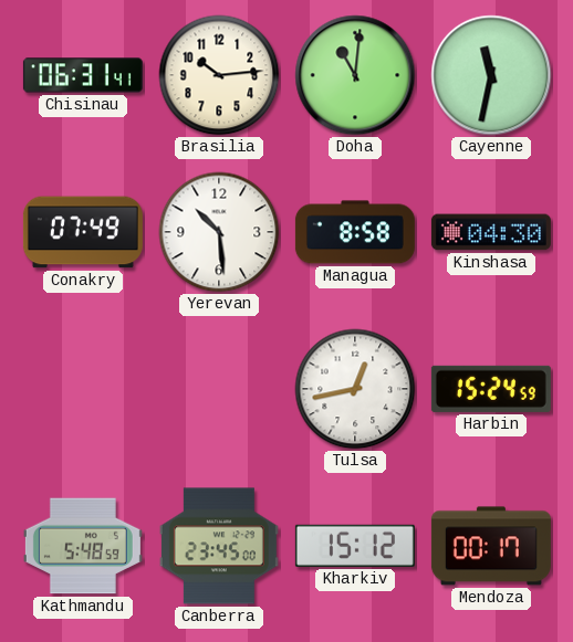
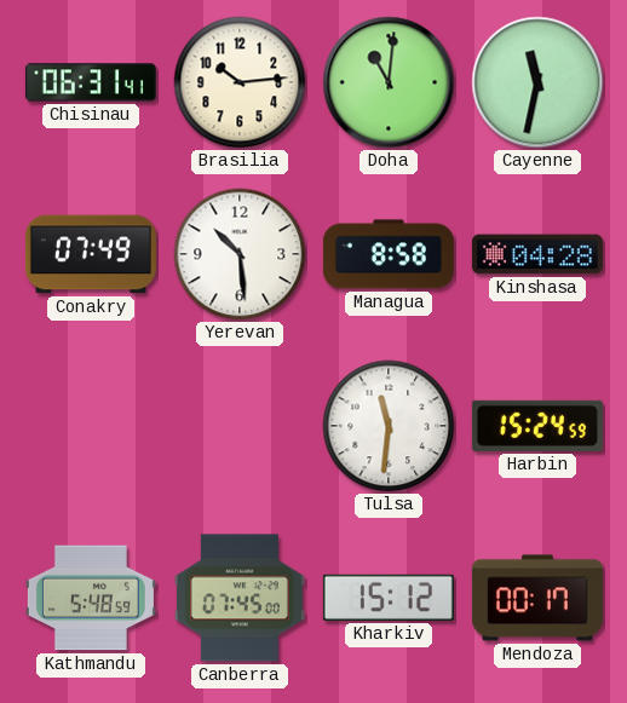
Kinshasa: 04:30 -> 04:28 (537, 254)
Tulsa: 12:43 -> 11:31 (389, 426)
Canberra: 23:45 -> 07:45 (240, 598)
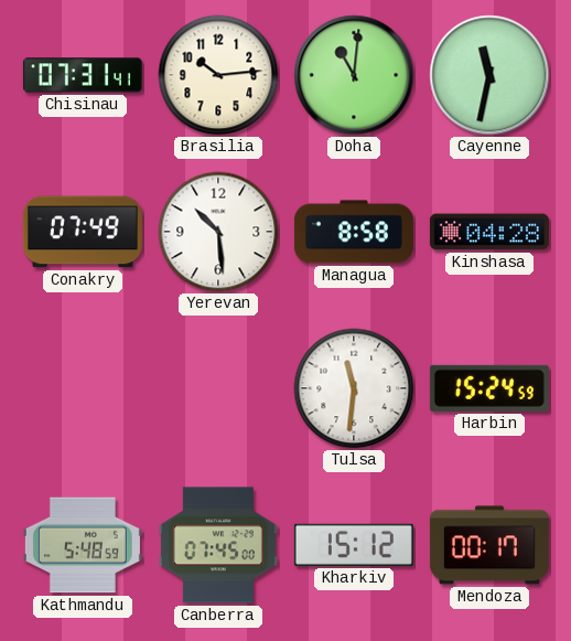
Chisinau: 06:31 -> 07:31 (83, 75)
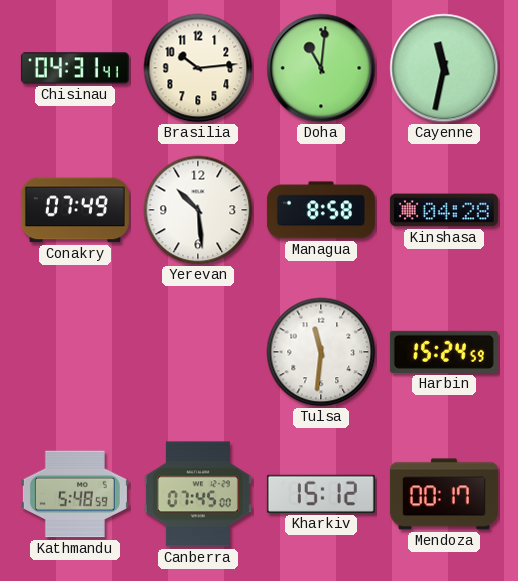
Chisinau: 07:31 -> 04:31 (75, 68)
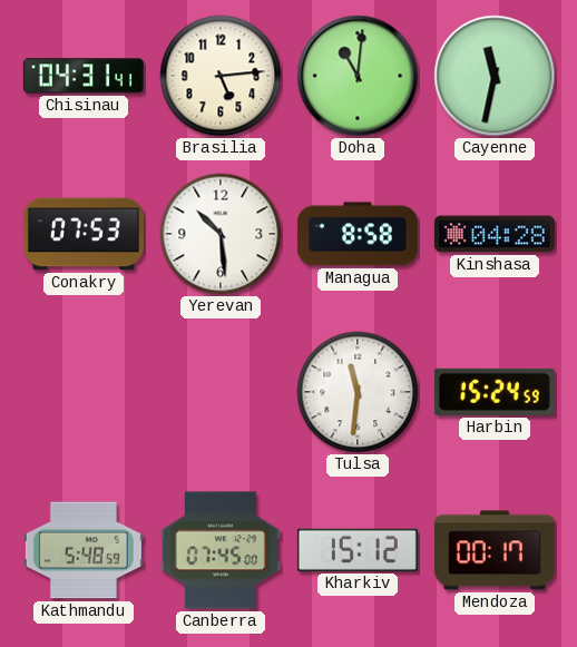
Brasilia: 10:14 -> 5:14 (221, 76)
Conakry: 07:49 -> 07:53 (84, 234)
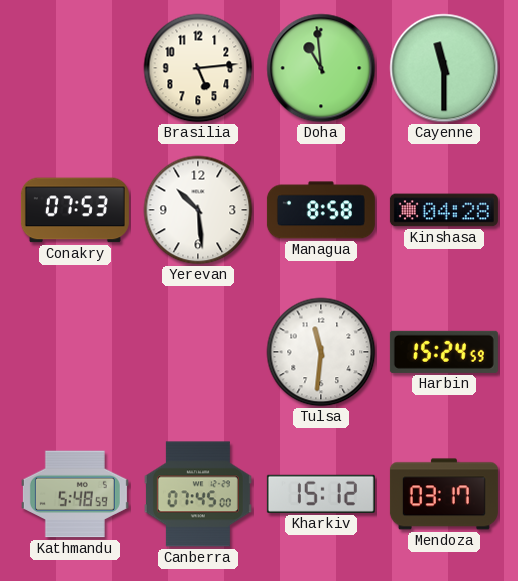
Chisinau: 04:31 -> none (84, 76)
Doha: 11:01 -> 10:59 (321, 68)
Cayenne: 11:32 -> 11:30 (444, 68)
Mendoza: 00:17 -> 03:17 (444, 494)
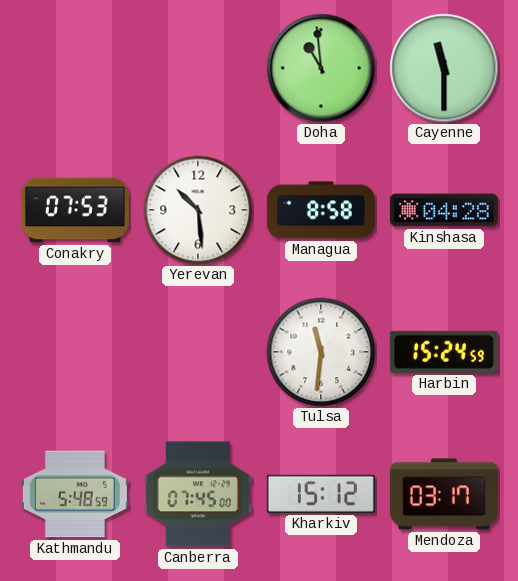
Brasilia: 5:14 -> none (198, 68)
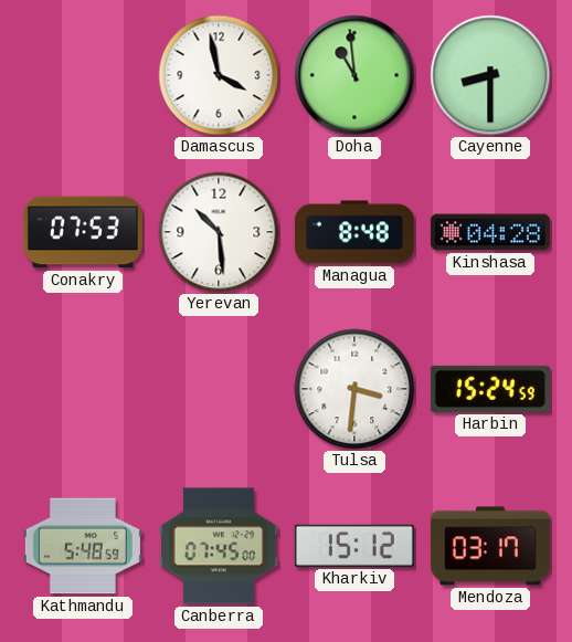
Damascus: none -> 3:58 (219, 75)
Cayenne: 11:30 -> 8:30 (490, 75)
Managua: 8:58 -> 8:48 (354, 232)
Tulsa: 11:31 -> 3:31 (354, 389)
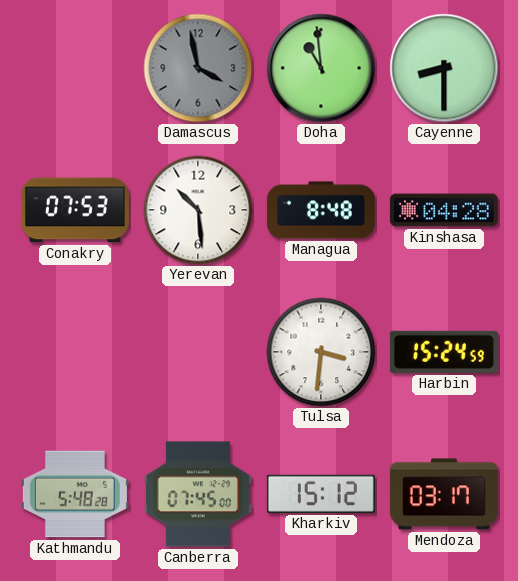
Damascus dial: white -> grey (198, 68)
Kathmandu: 5:48:59 -> 5:48:28 (75, 494)
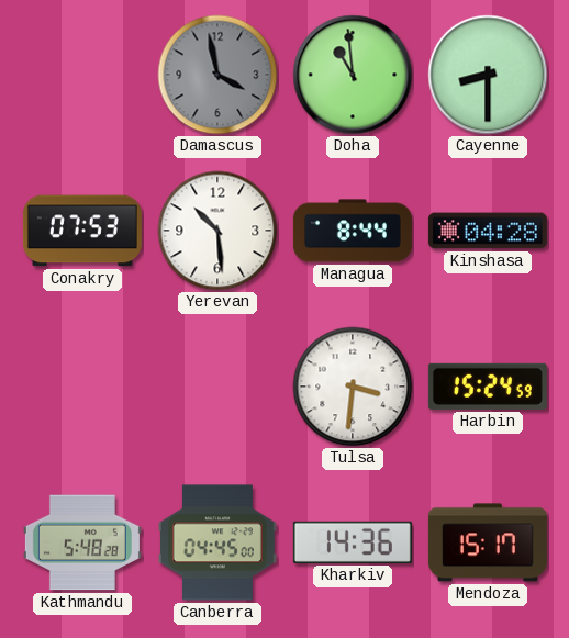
Managua: 8:48 -> 8:44 (353, 231)
Canberra: 07:45 -> 04:45 (217, 542)
Kharkiv: 15:12 -> 14:36 (353, 542)
Mendoza: 03:17 -> 15:17 (488, 542)
